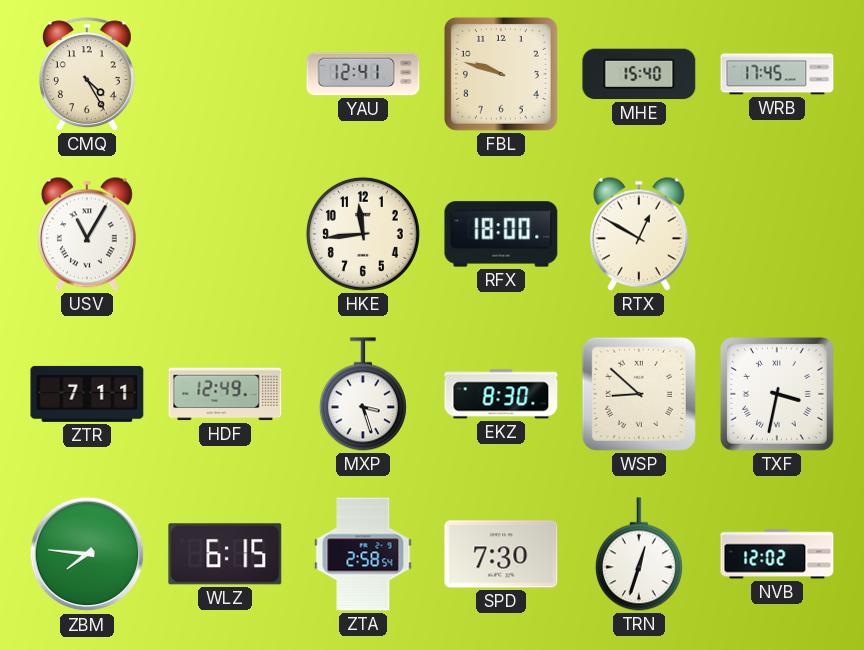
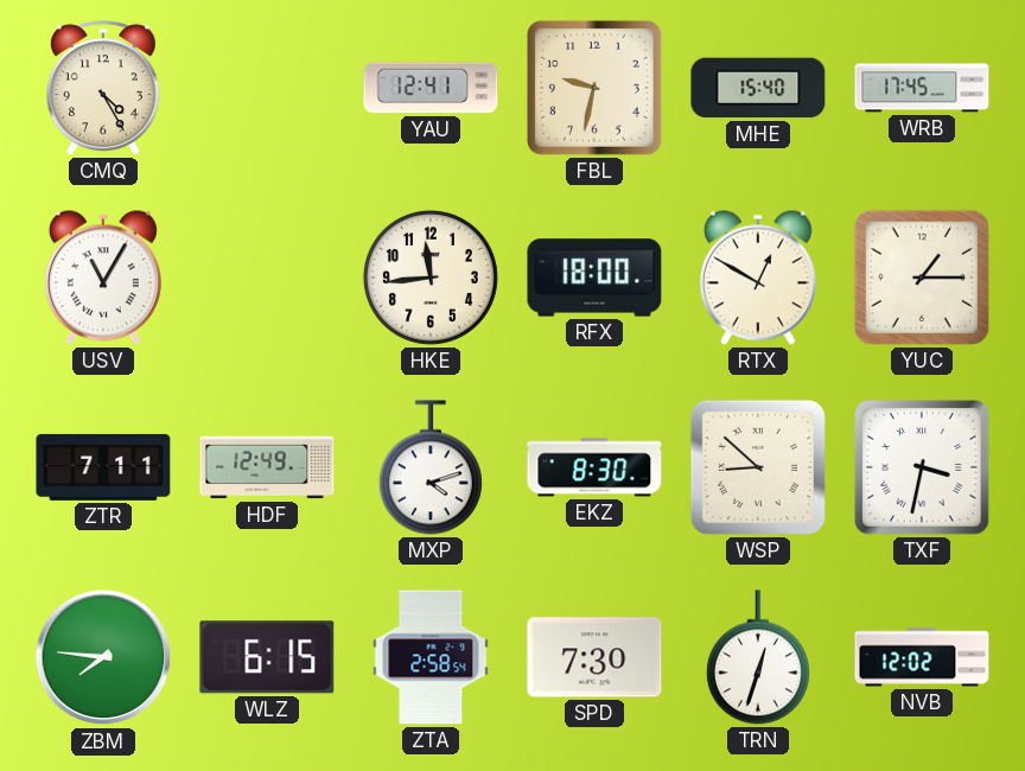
FBL: 9:48 -> 9:32 (594, 88)
YUC: none -> 1:15 (922, 278)
MXP: 3:27 -> 4:12 (431, 467)
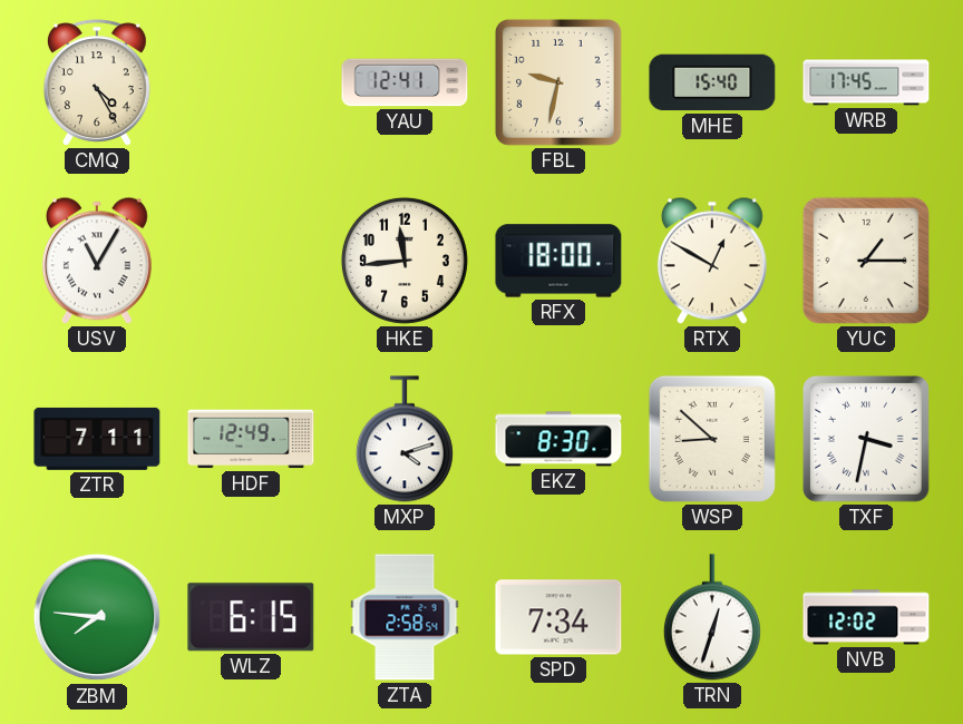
SPD: 7:30 -> 7:34 (558, 617)
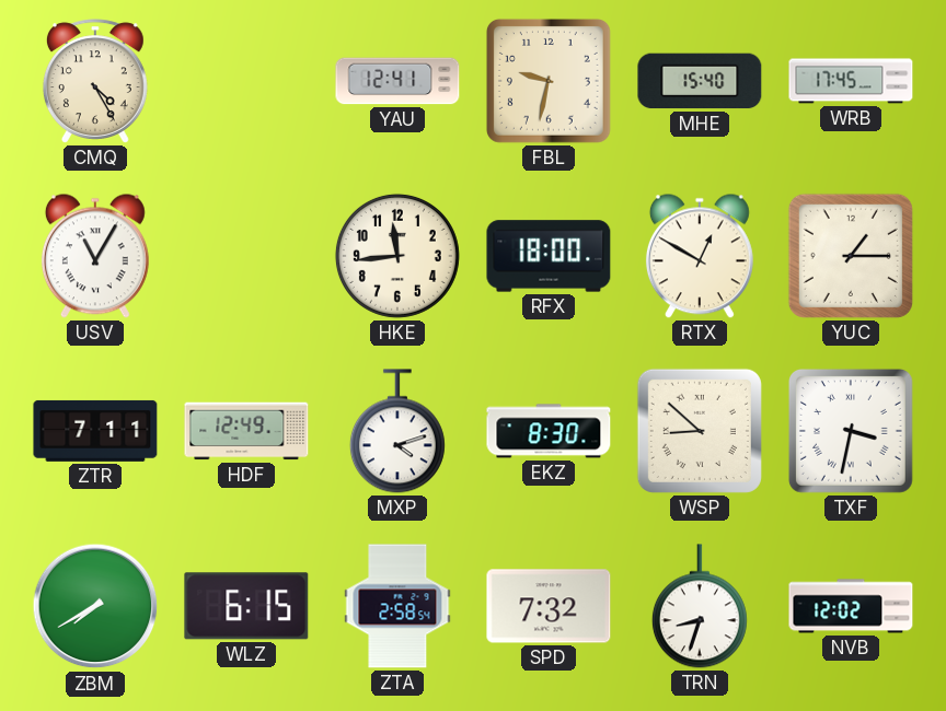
ZBM: 7:46 -> 7:40 (95, 606)
SPD: 7:34 -> 7:32 (549, 606)
TRN: 12:33 -> 8:33 (700, 606)
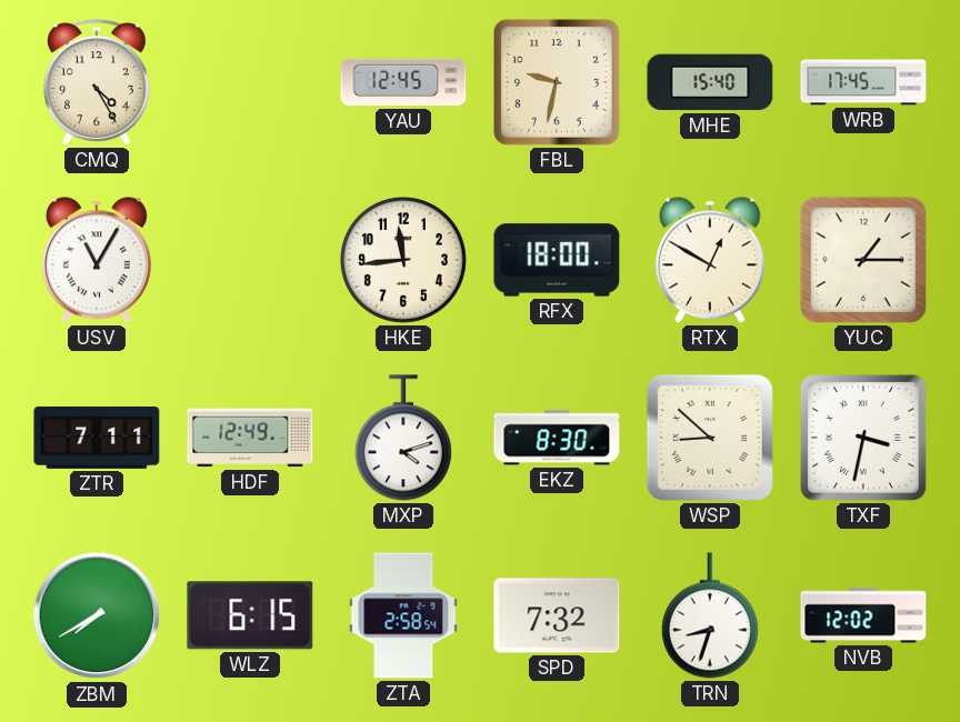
YAU: 12:41 -> 12:45 (403, 82)
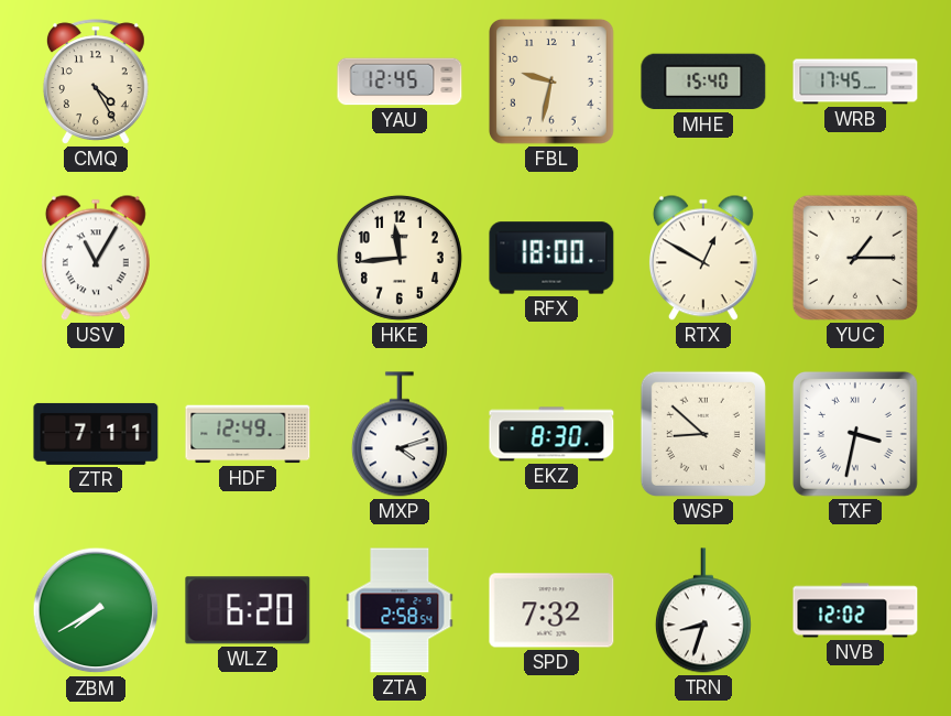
WLZ: 6:15 -> 6:20 (248, 610)
